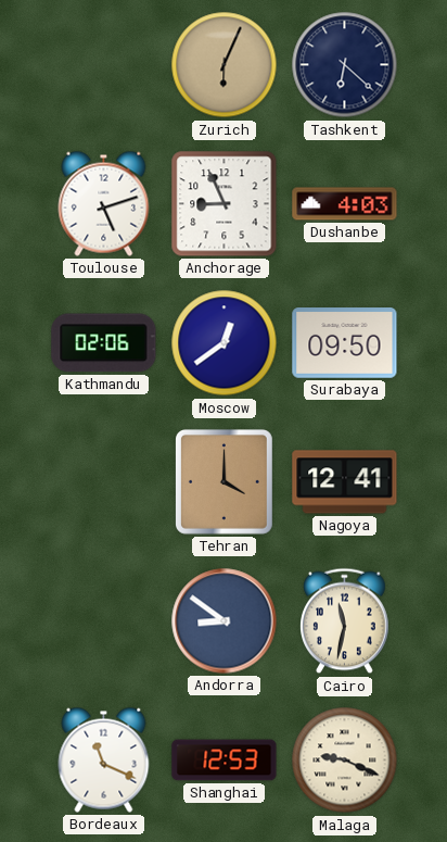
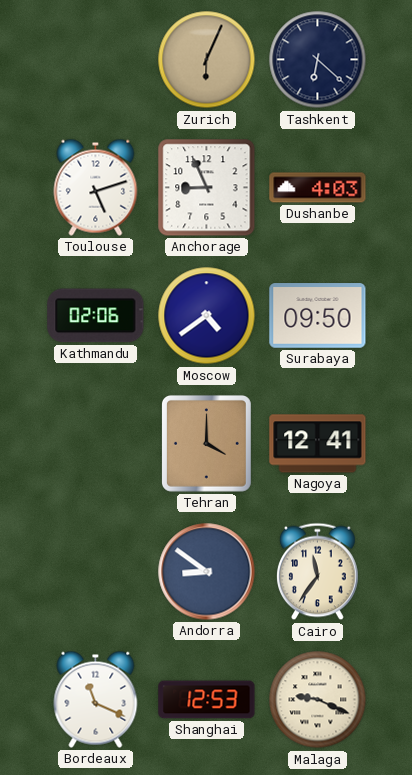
Moscow: 12:39 -> 4:39 (207, 316)
Cairo: 11:32 -> 11:36 (318, 572)
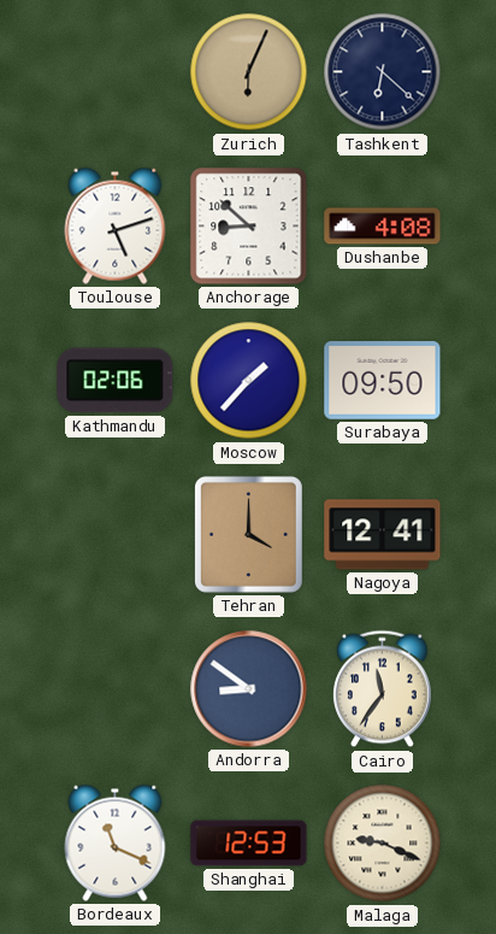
Anchorage: 8:56 -> 8:52 (249, 227)
Dushanbe: 4:03 -> 4:08 (383, 227)
Moscow: 4:39 -> 1:37 (249, 381)
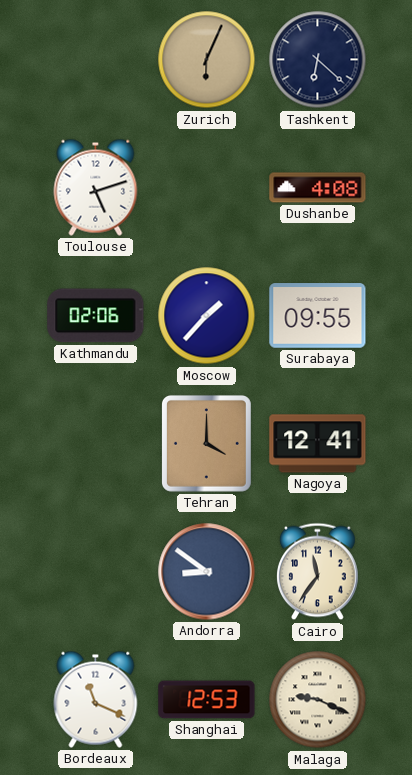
Anchorage: 8:52 -> none (249, 227)
Surabaya: 09:50 -> 09:55 (318, 316)
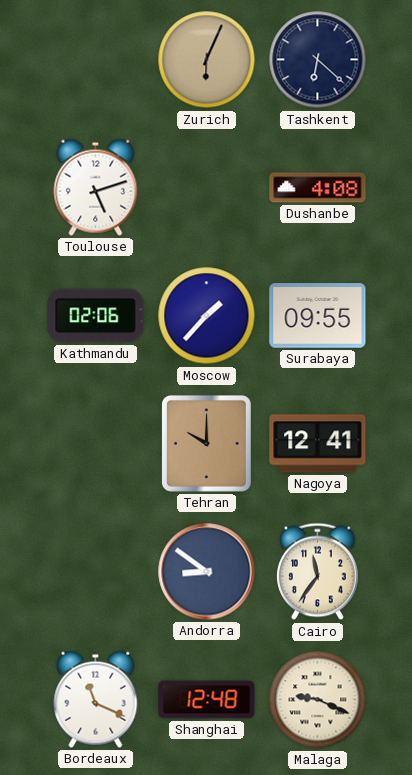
Tehran: 4:00 -> 10:00 (206, 443)
Shanghai: 12:53 -> 12:48 (207, 700)
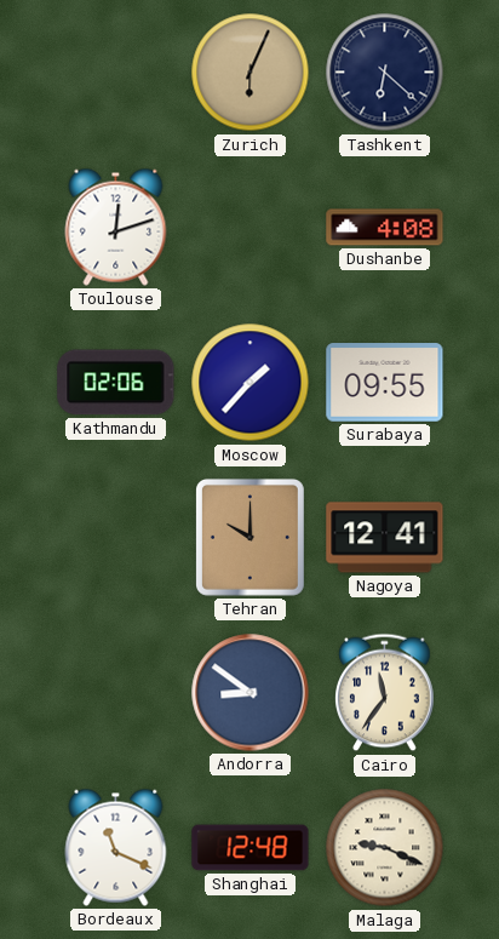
Toulouse: 5:12 -> 12:12 (116, 227)
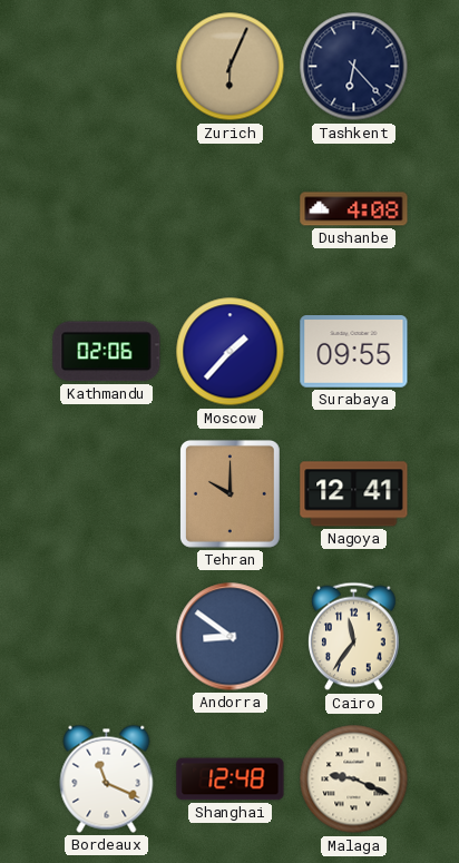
Tashkent: 6:22 -> 6:23 (354, 67)
Toulouse: 12:12 -> none (116, 227)
